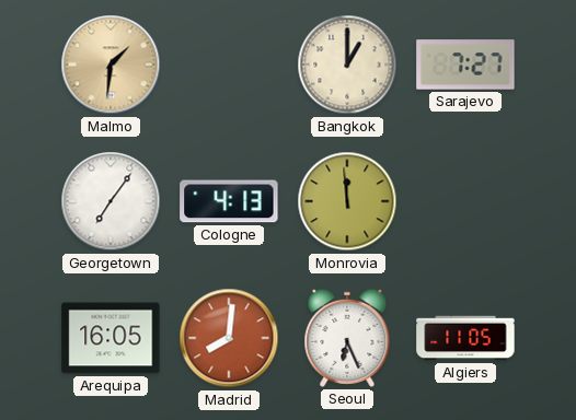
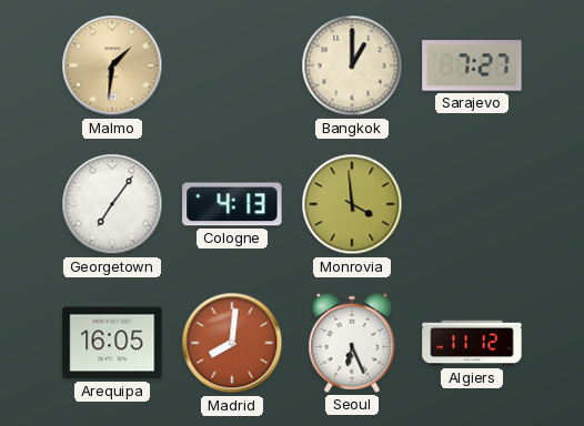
Monrovia: 11:59 -> 3:59 (352, 204)
Algiers: 11:05 -> 11:12 (472, 343)
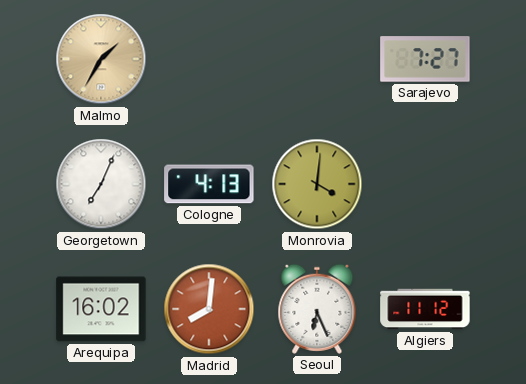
Malmo: 1:31 -> 1:35 (101, 59)
Bangkok: 1:00 -> none (352, 65)
Georgetown: 7:06 -> 7:04 (101, 184)
Monrovia: 3:59 -> 4:01 (317, 184)
Arequipa: 16:05 -> 16:02 (101, 309)
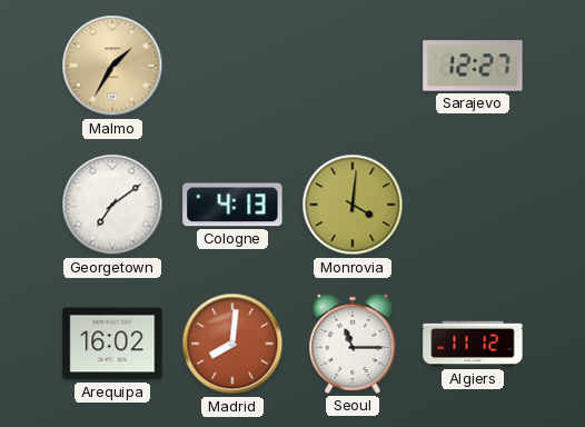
Sarajevo: 7:27 -> 12:27 (473, 66)
Georgetown: 7:04 -> 7:09 (112, 205)
Seoul: 6:26 -> 11:15 (353, 344)
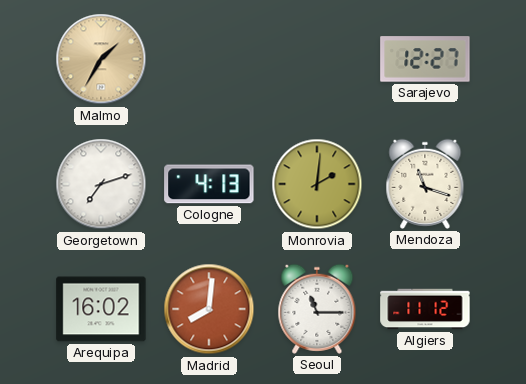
Georgetown: 7:09 -> 7:12 (101, 184)
Monrovia: 4:01 -> 2:01 (317, 184)
Mendoza: none -> 11:18 (425, 184)
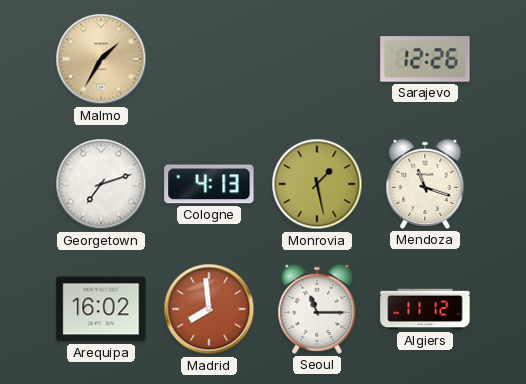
Sarajevo: 12:27 -> 12:26 (425, 59)
Monrovia: 2:01 -> 1:28 (317, 184)
Madrid: 8:01 -> 7:59 (209, 309)
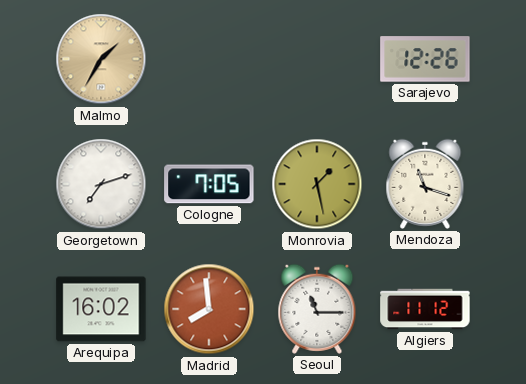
Cologne: 4:13 -> 7:05 (209, 184)
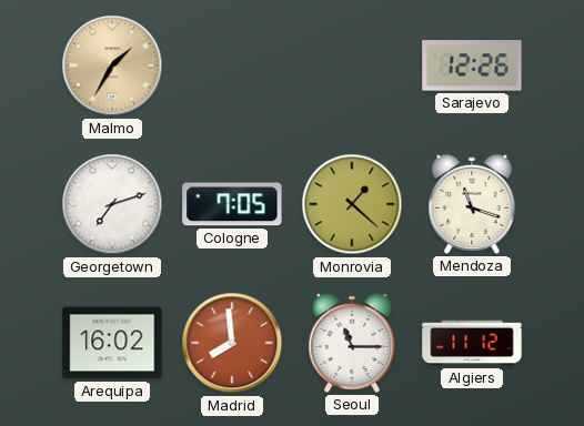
Monrovia: 1:28 -> 1:22 (352, 204)
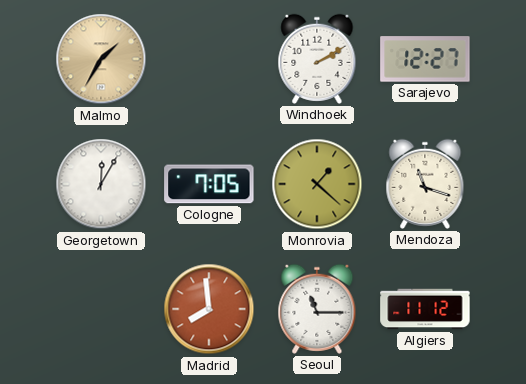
Windhoek: none -> 2:10 (317, 59)
Sarajevo: 12:26 -> 12:27 (425, 59)
Georgetown: 7:12 -> 12:05 (101, 184)
Arequipa: 16:02 -> none (112, 343)
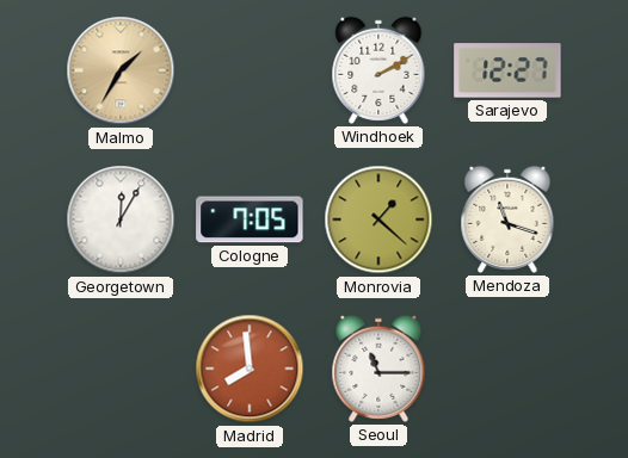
Algiers: 11:12 -> none (425, 309)
